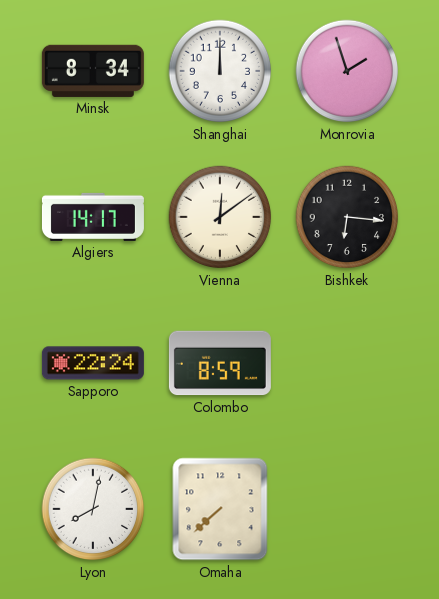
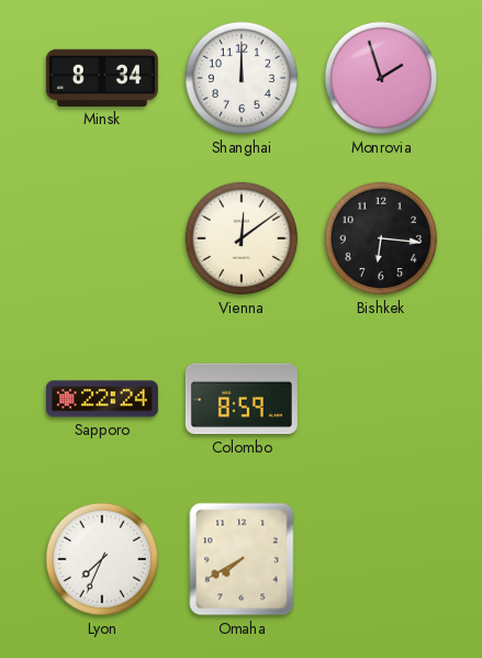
Algiers: 14:17 -> none (93, 217)
Lyon: 8:02 -> 7:34 (102, 559)
Omaha: 7:38 -> 7:40 (242, 559)
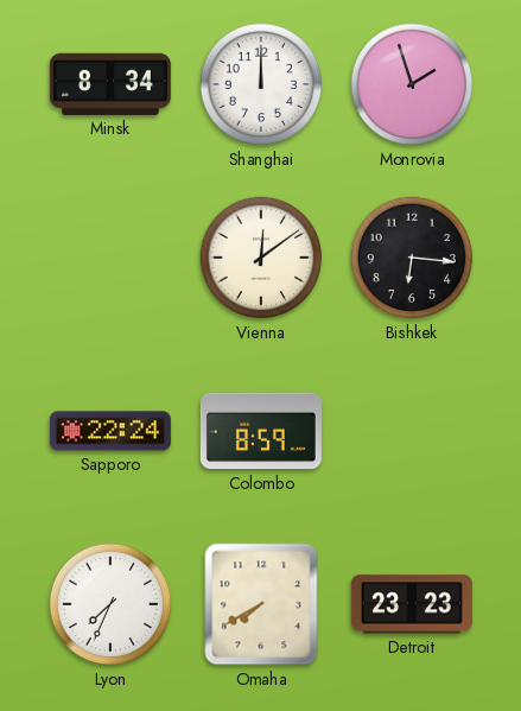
Detroit: none -> 23:23 (412, 604)
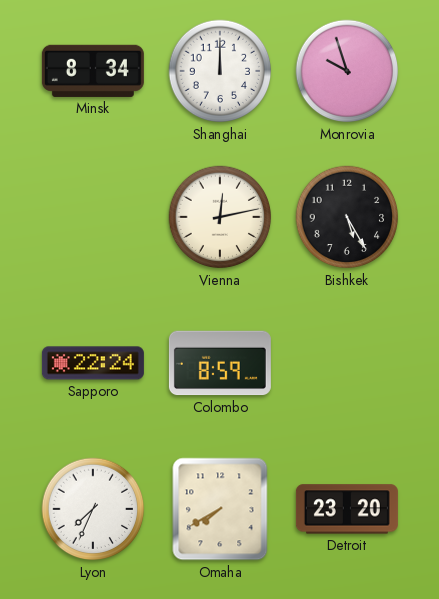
Monrovia: 1:57 -> 9:57 (347, 71)
Vienna: 12:09 -> 12:13 (220, 217)
Bishkek: 6:16 -> 5:25 (347, 217)
Detroit: 23:23 -> 23:20 (347, 509)
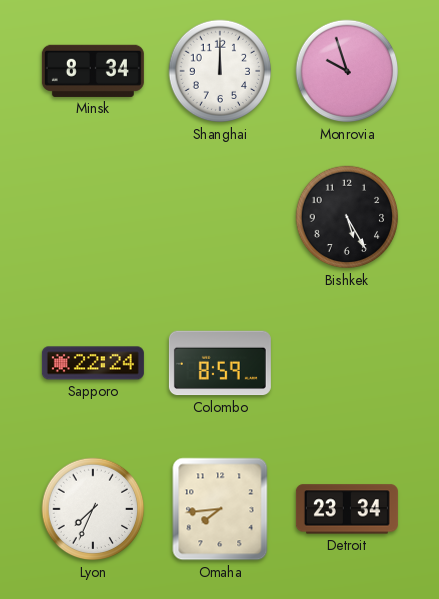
Vienna: 12:13 -> none (220, 217)
Omaha: 7:40 -> 7:44 (220, 509)
Detroit: 23:20 -> 23:34 (347, 509)
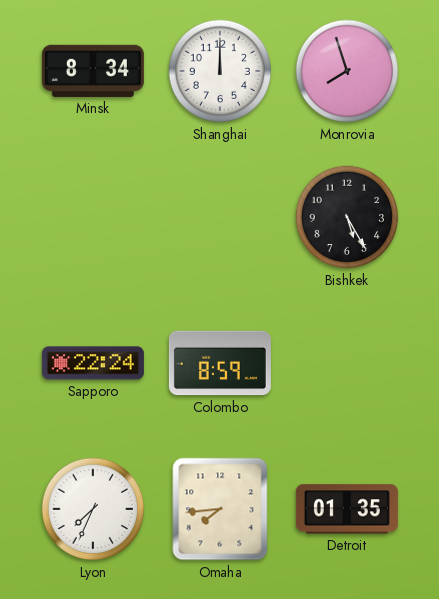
Monrovia: 9:57 -> 7:57 (347, 71)
Detroit: 23:34 -> 01:35 (347, 509)
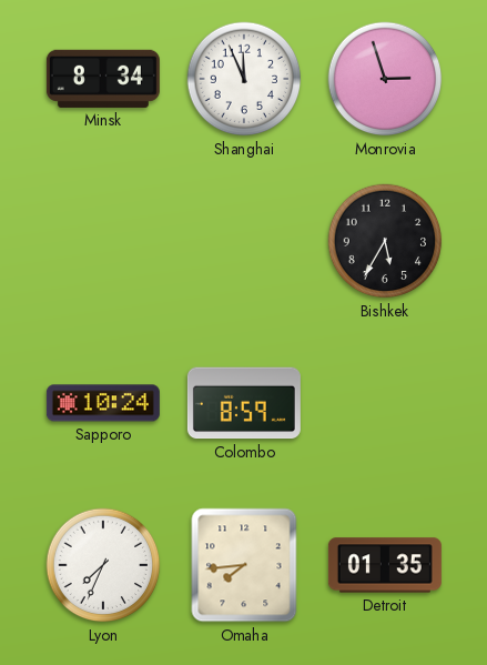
Shanghai: 12:00 -> 11:56 (244, 79)
Monrovia: 7:57 -> 2:57 (385, 79)
Bishkek: 5:25 -> 5:35 (385, 241)
Sapporo: 22:24 -> 10:24 (103, 403)
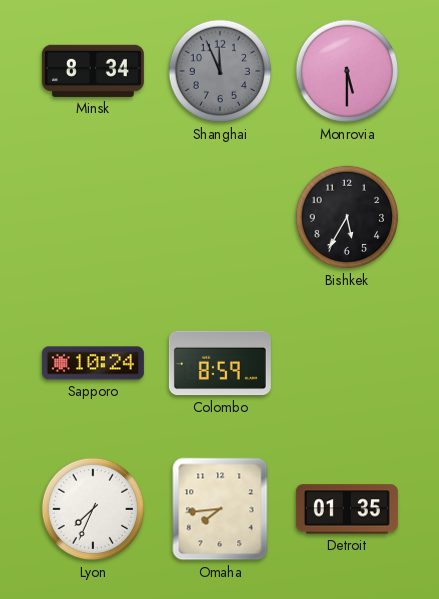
Shanghai dial: white -> grey (220, 71)
Monrovia: 2:57 -> 5:30 (347, 71)
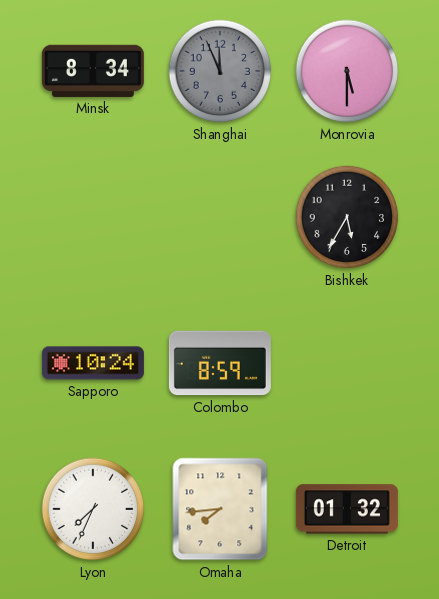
Detroit: 01:35 -> 01:32 (347, 509)
